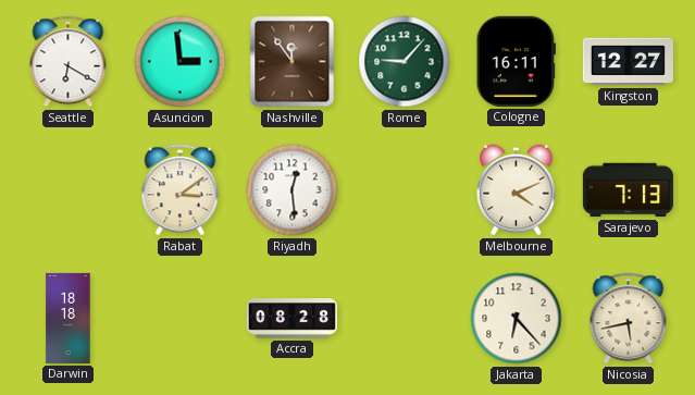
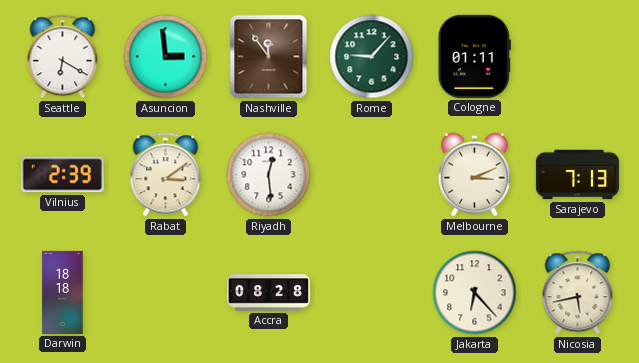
Cologne: 16:11 -> 01:11 (474, 56)
Kingston: 12:27 -> none (628, 62)
Vilnius: none -> 2:39 (62, 175)
Melbourne: 4:11 -> 3:11 (474, 175)
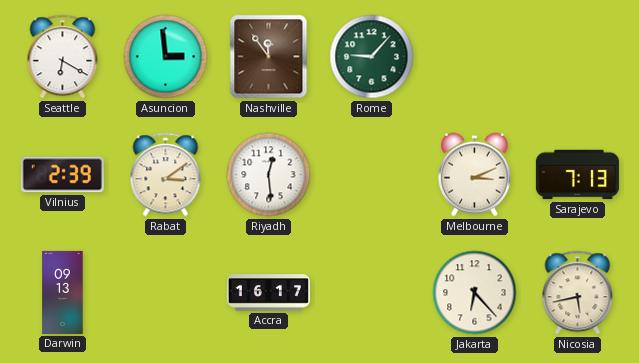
Cologne: 01:11 -> none (474, 56)
Darwin: 18:18 -> 09:13 (63, 292)
Accra: 08:28 -> 16:17 (268, 293)
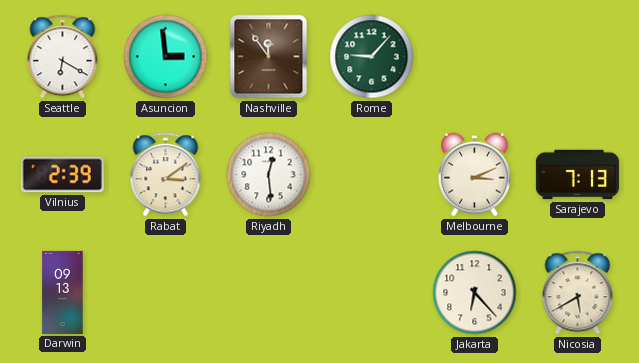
Accra: 16:17 -> none (268, 293)
Nicosia: 5:43 -> 5:40 (578, 293)
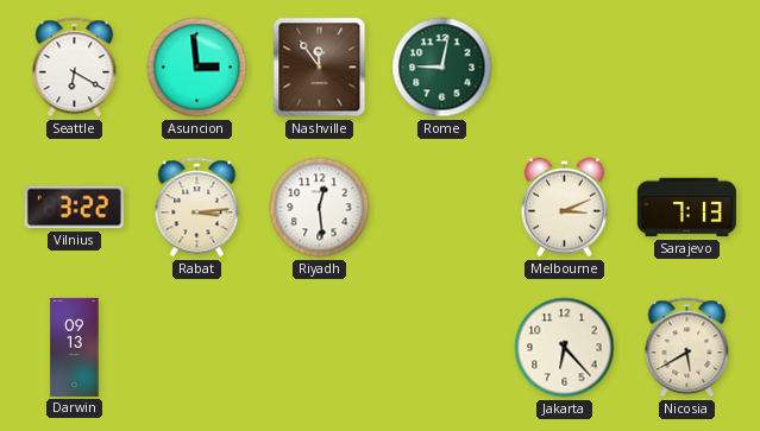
Rome: 9:07 -> 9:02 (442, 68)
Vilnius: 2:39 -> 3:22 (74, 208)
Rabat: 3:09 -> 3:14 (197, 208)
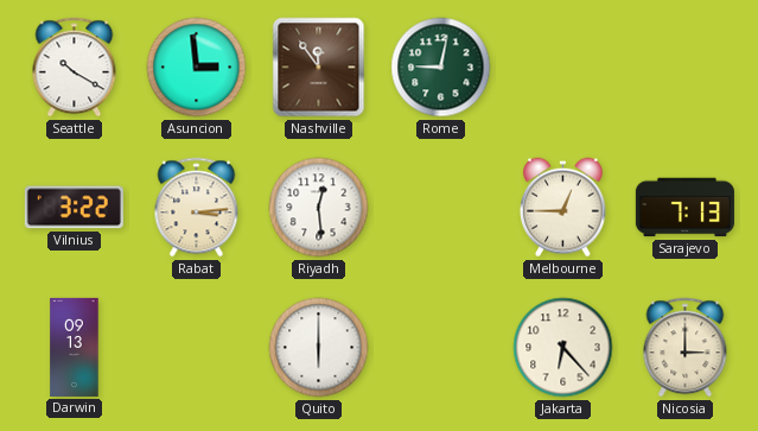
Seattle: 6:20 -> 10:20 (75, 68)
Melbourne: 3:11 -> 12:45 (562, 208)
Quito: none -> 6:00 (319, 348)
Nicosia: 5:40 -> 3:00 (686, 348)
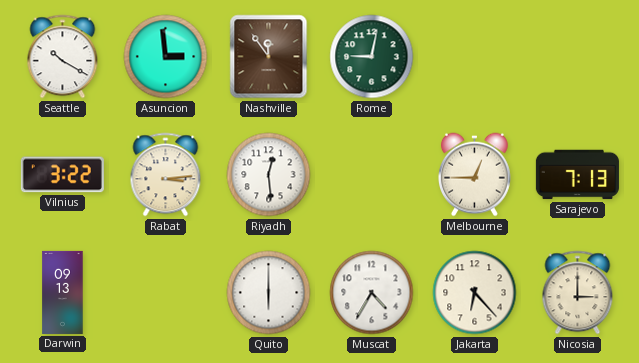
Muscat: none -> 4:35 (372, 293)
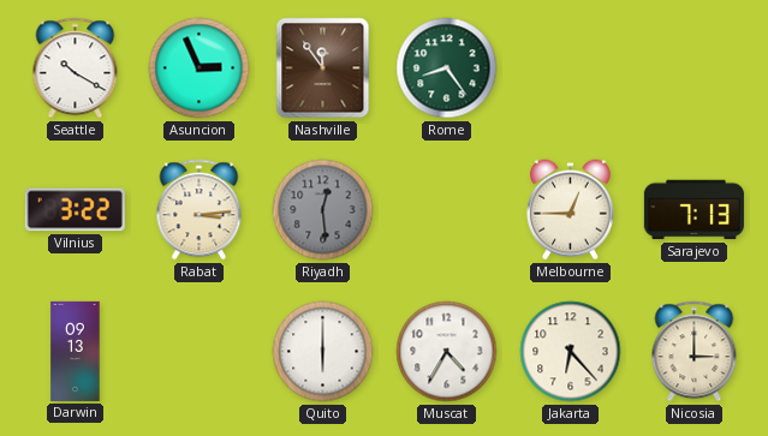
Asuncion: 2:59 -> 2:56 (200, 68)
Rome: 9:02 -> 8:24 (447, 68)
Riyadh dial: white -> grey (323, 210)
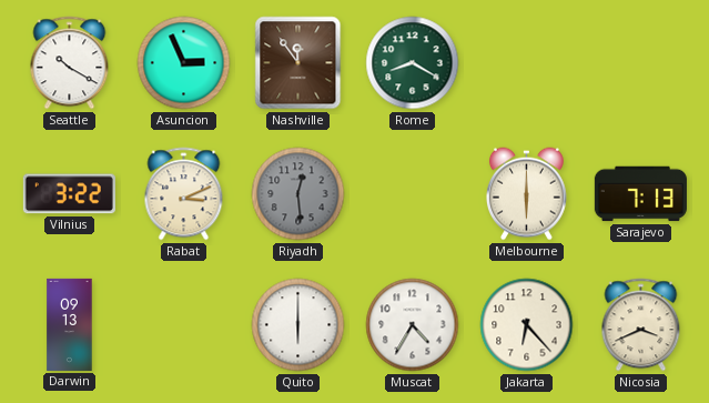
Rome: 8:24 -> 8:20 (413, 63)
Rabat: 3:14 -> 3:11 (184, 194)
Melbourne: 12:45 -> 6:00 (526, 194)
Nicosia: 3:00 -> 3:41 (641, 325)
